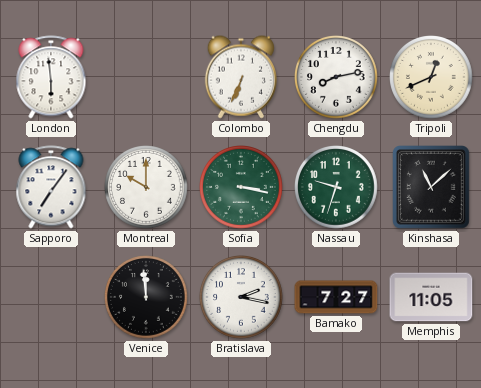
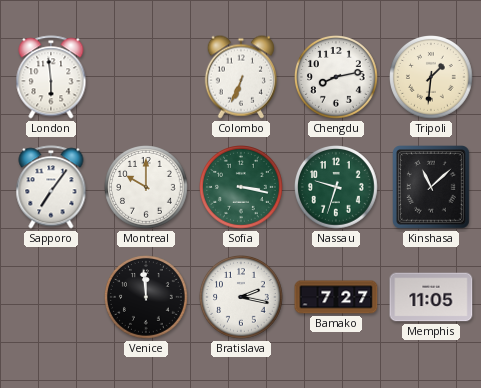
Tripoli: 12:41 -> 1:31 (432, 78)
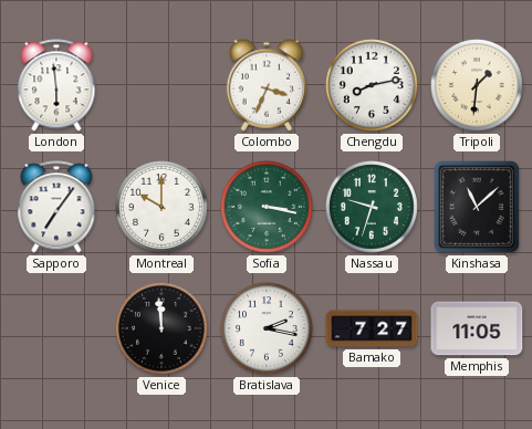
Colombo: 6:34 -> 3:34 (267, 85)
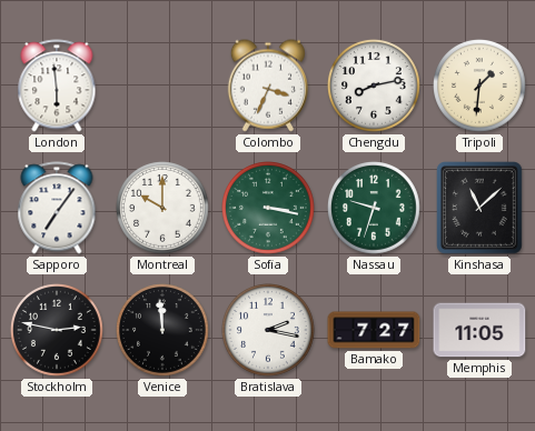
Stockholm: none -> 2:47 (58, 331)
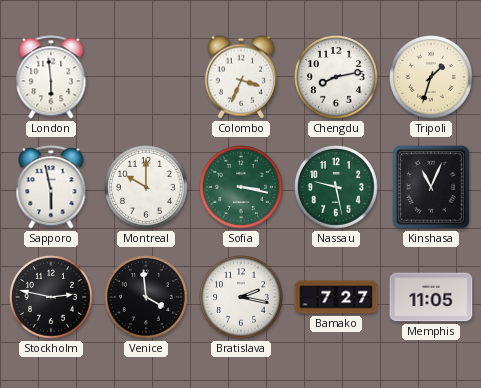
Tripoli: 1:31 -> 1:33 (432, 78)
Sapporo: 7:06 -> 5:58 (51, 187)
Nassau: 9:33 -> 9:28 (337, 188)
Kinshasa: 11:08 -> 11:04 (432, 188)
Venice: 11:59 -> 3:59 (147, 298)
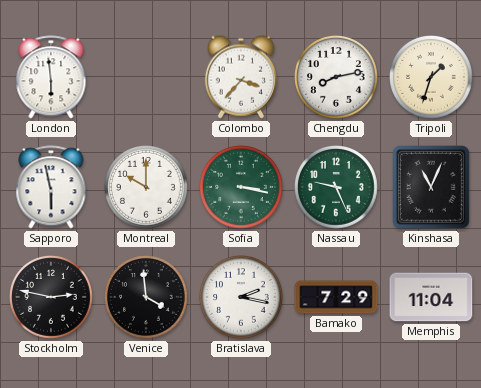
Colombo: 3:34 -> 3:37 (241, 77)
Nassau: 9:28 -> 9:26 (337, 188)
Bamako: 7:27 -> 7:29 (336, 297)
Memphis: 11:05 -> 11:04 (431, 297)
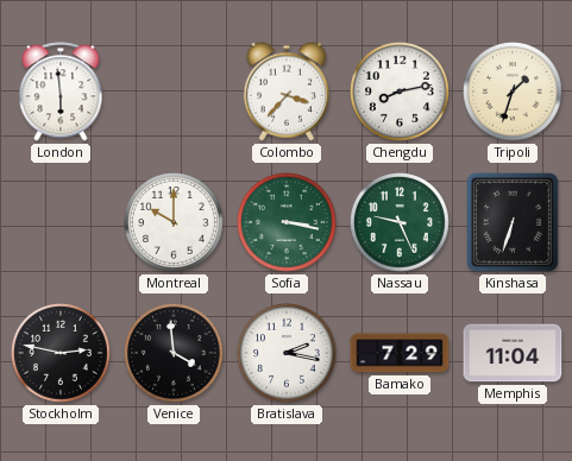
Sapporo: 5:58 -> none (51, 187)
Kinshasa: 11:04 -> 6:33 (514, 223)
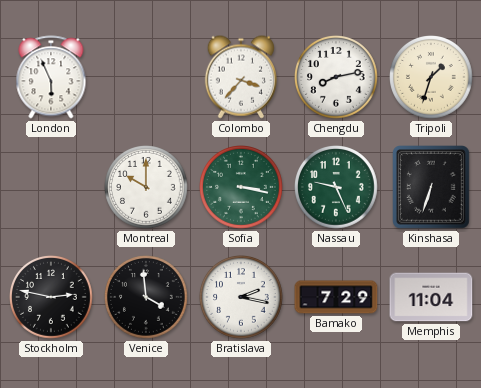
London: 5:59 -> 5:56 (51, 77)
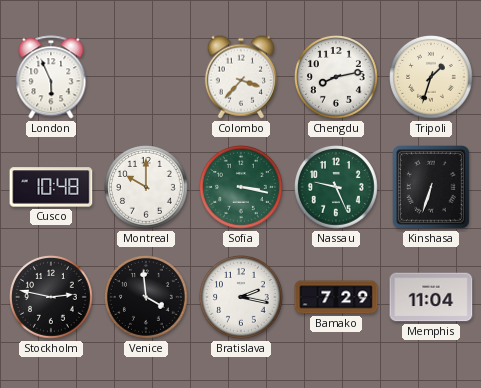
Cusco: none -> 10:48 (51, 187)
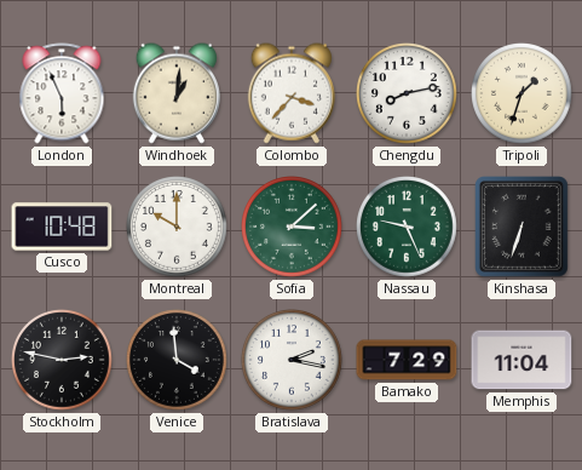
Windhoek: none -> 1:01 (177, 93)
Sofia: 3:17 -> 3:08 (293, 228)
